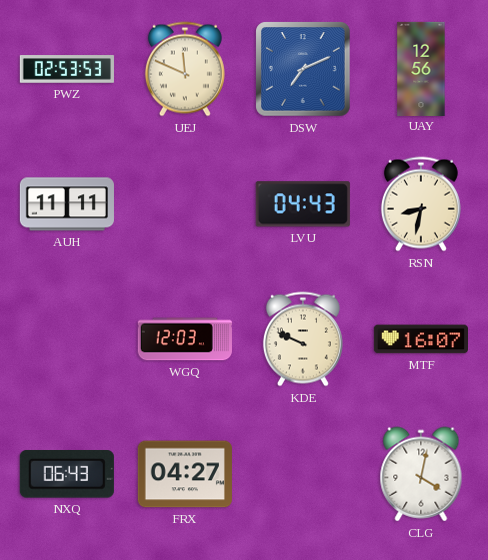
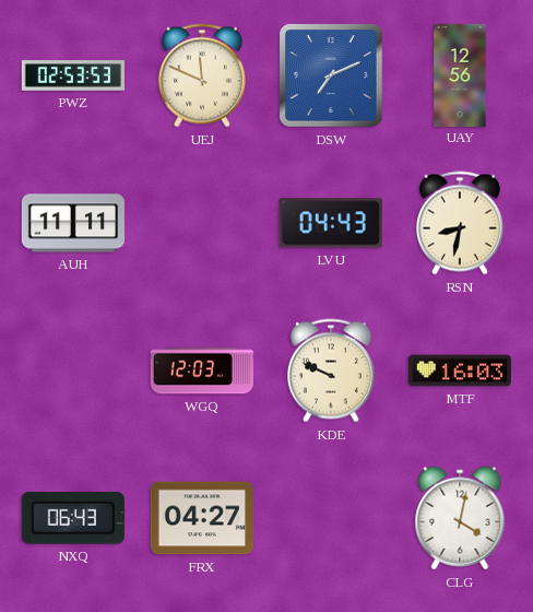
MTF: 16:07 -> 16:03 (459, 370)
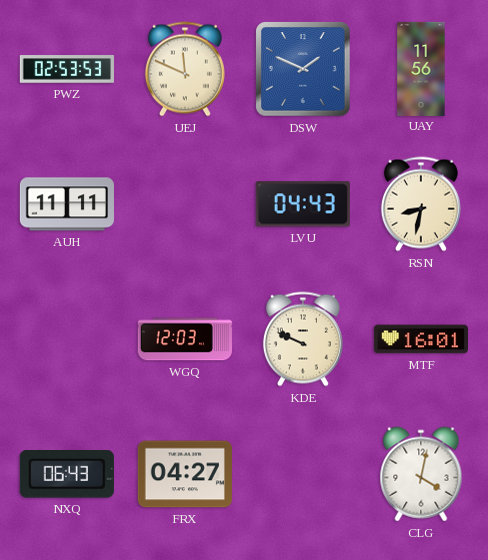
DSW: 7:11 -> 1:49 (303, 69)
UAY: 12:56 -> 11:56 (421, 68)
MTF: 16:03 -> 16:01 (420, 339)
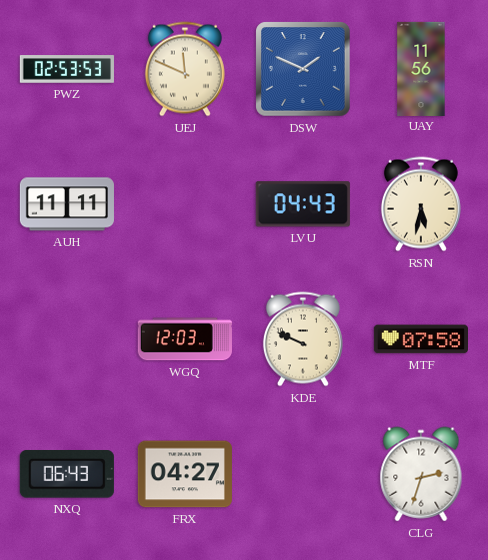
RSN: 8:32 -> 5:32 (421, 204)
MTF: 16:01 -> 07:58 (420, 339)
CLG: 4:02 -> 2:33 (421, 474)
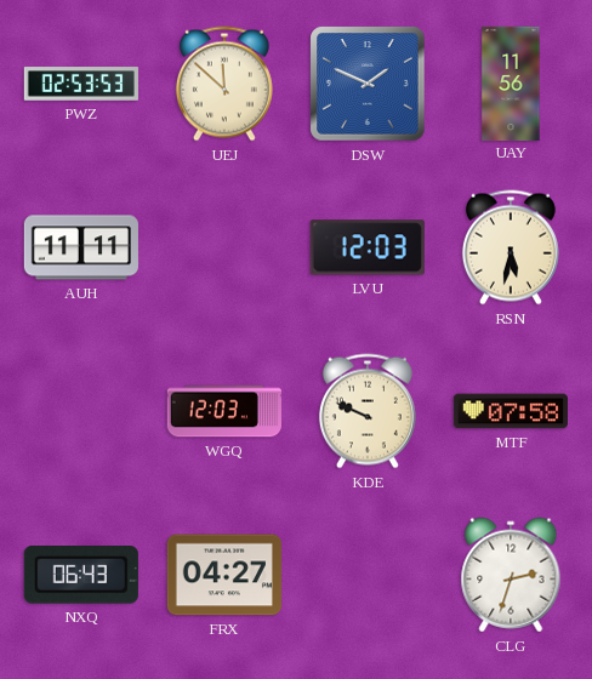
UEJ: 11:49 -> 11:52 (224, 84)
LVU: 04:43 -> 12:03 (368, 247)
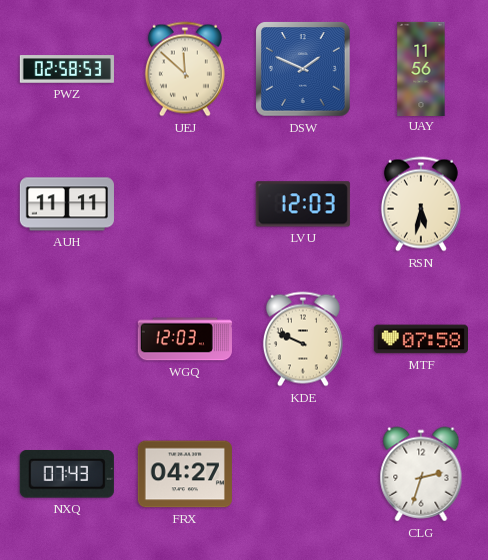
PWZ: 02:53 -> 02:58 (67, 69)
NXQ: 06:43 -> 07:43 (67, 474)
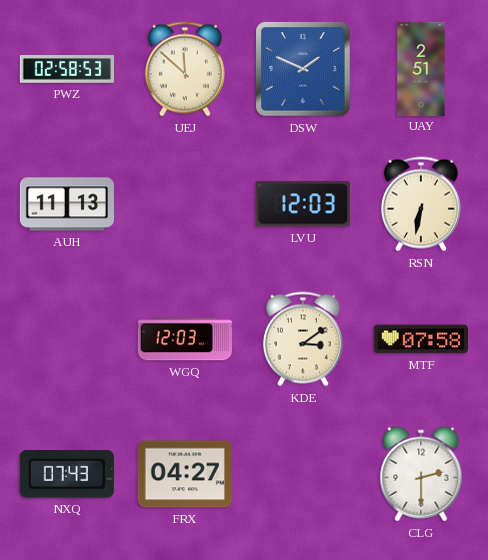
UAY: 11:56 -> 2:51 (421, 68)
AUH: 11:11 -> 11:13 (67, 204)
RSN: 5:32 -> 6:32 (421, 204)
KDE: 9:49 -> 3:09 (303, 339)
CLG: 2:33 -> 2:30 (421, 474)
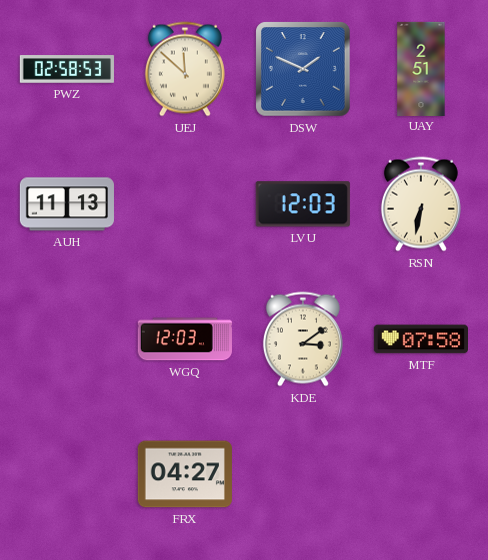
NXQ: 07:43 -> none (67, 474)
CLG: 2:30 -> none (421, 474)
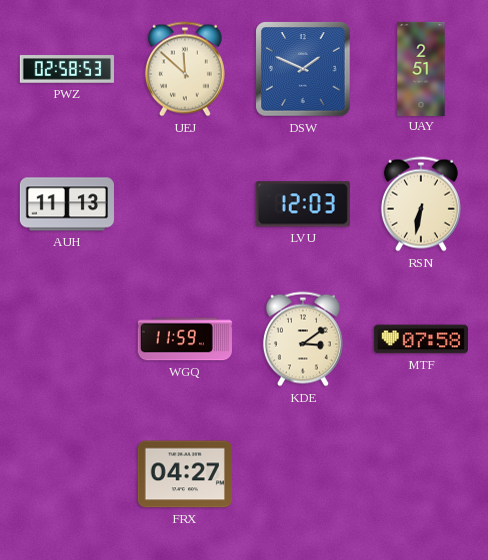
WGQ: 12:03 -> 11:59 (185, 339)
